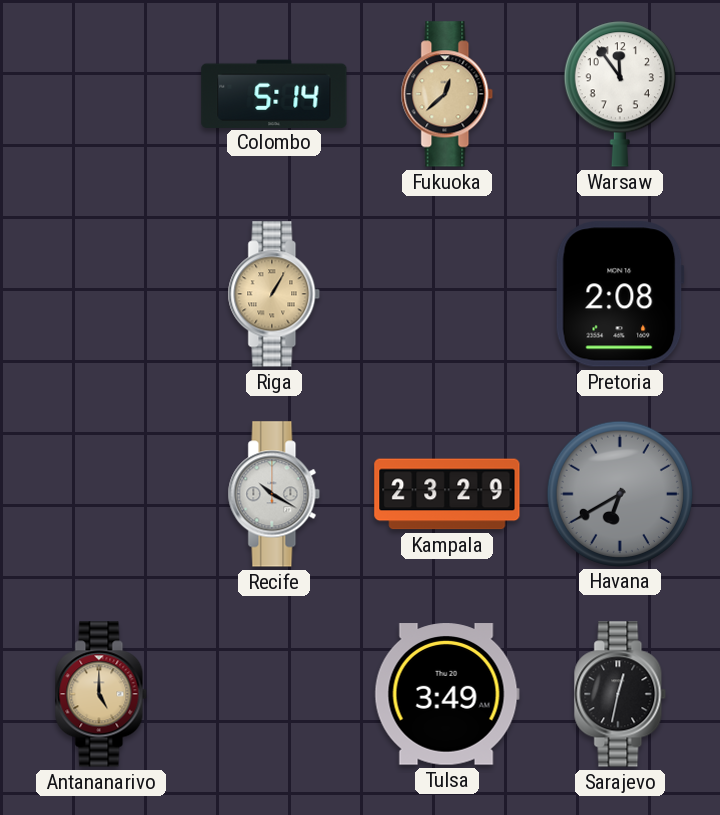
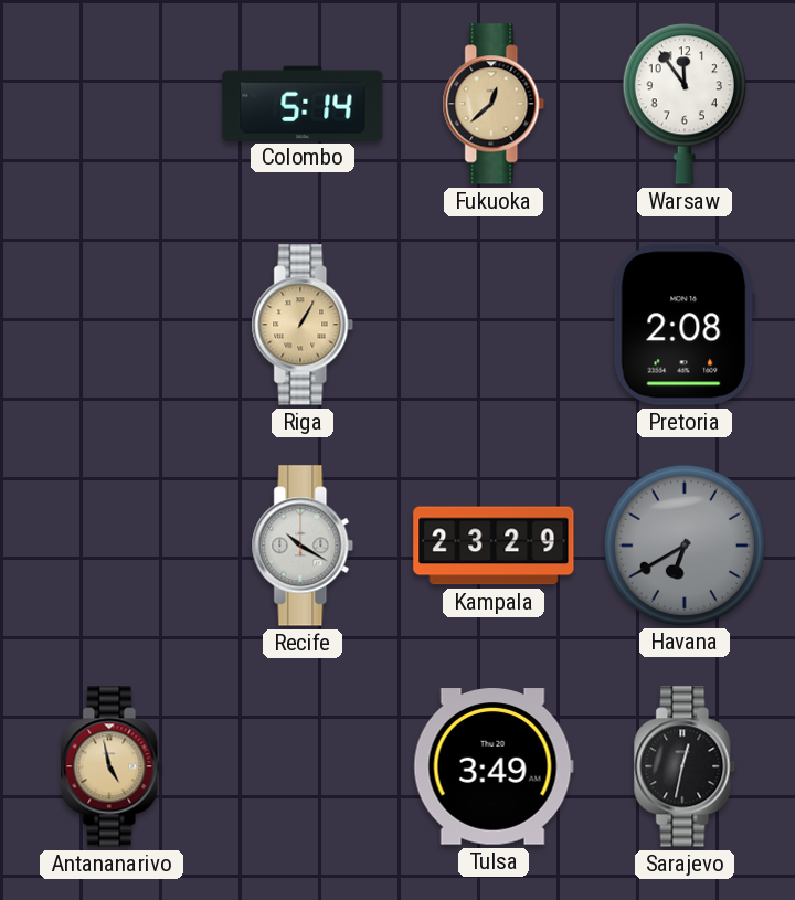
Antananarivo: 5:00 -> 4:58 (112, 766)
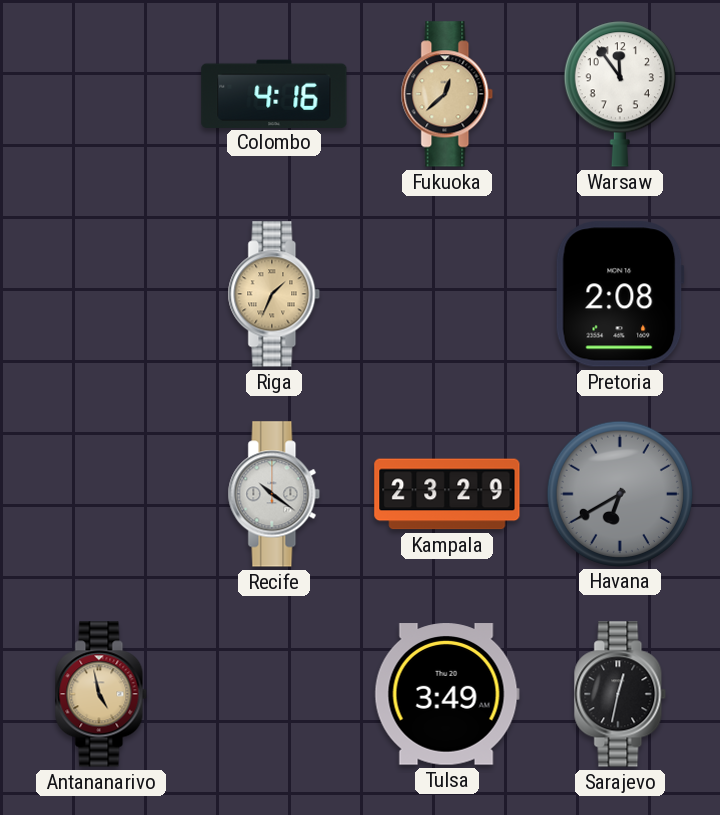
Colombo: 5:14 -> 4:16 (274, 93)
Riga: 1:05 -> 1:34 (274, 294)
Recife: 10:20 -> 10:21 (274, 494)
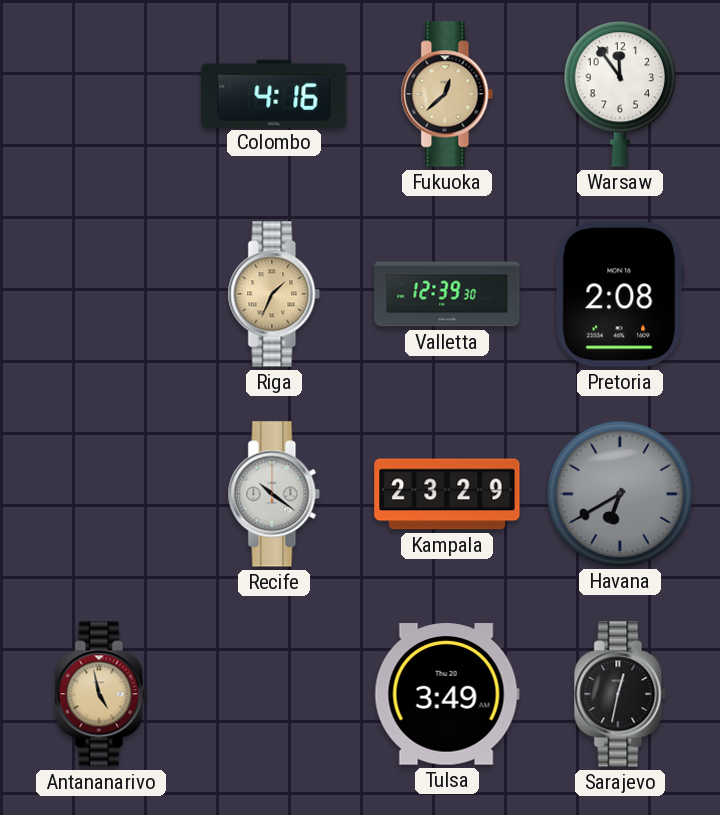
Valletta: none -> 12:39 (447, 294)
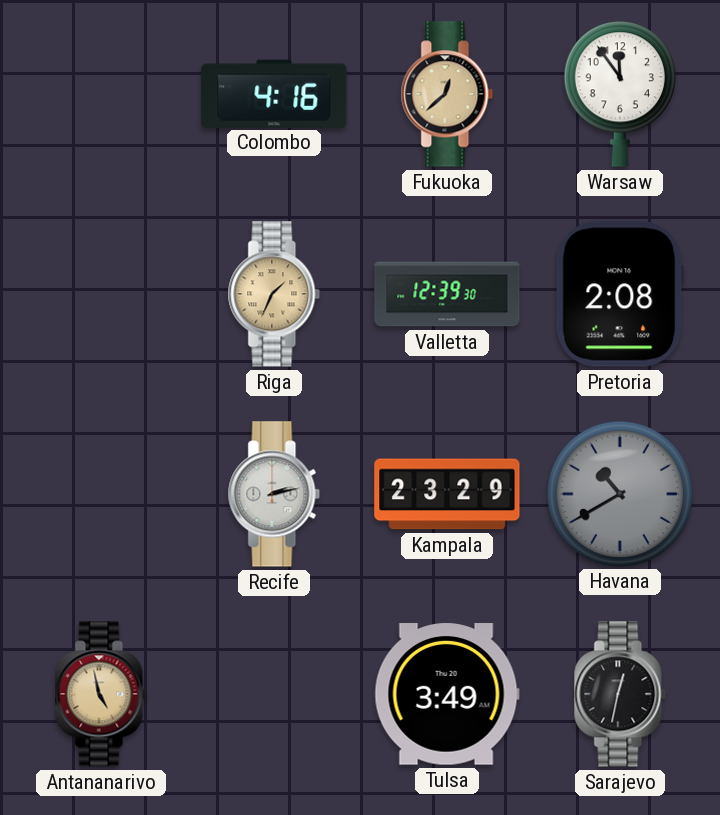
Recife: 10:21 -> 2:13 (274, 494)
Havana: 6:40 -> 10:40 (619, 493)
